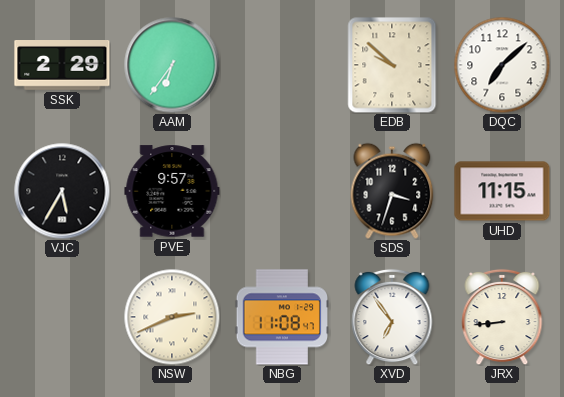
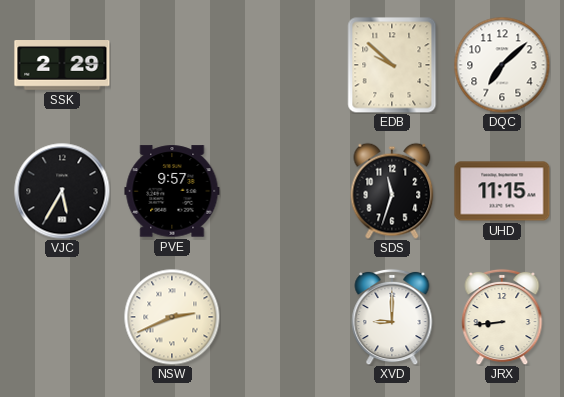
AAM: 6:36 -> none (172, 65)
SDS: 3:33 -> 11:33 (392, 191)
NBG: 11:08 -> none (281, 317)
XVD: 6:54 -> 9:00 (392, 317)
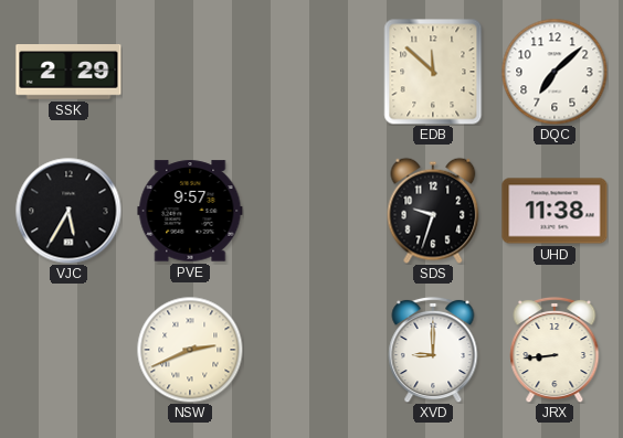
EDB: 9:52 -> 11:52 (433, 72)
SDS: 11:33 -> 9:33 (433, 211)
UHD: 11:15 -> 11:38 (555, 211)
